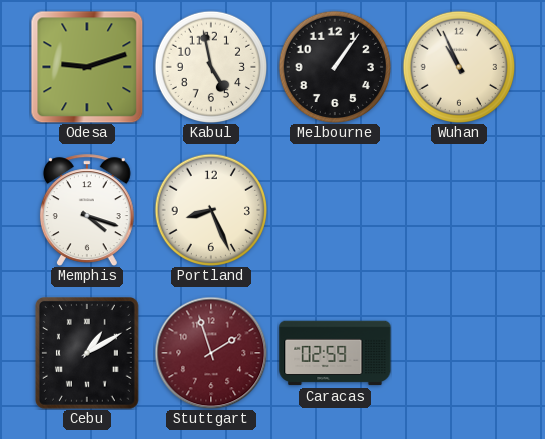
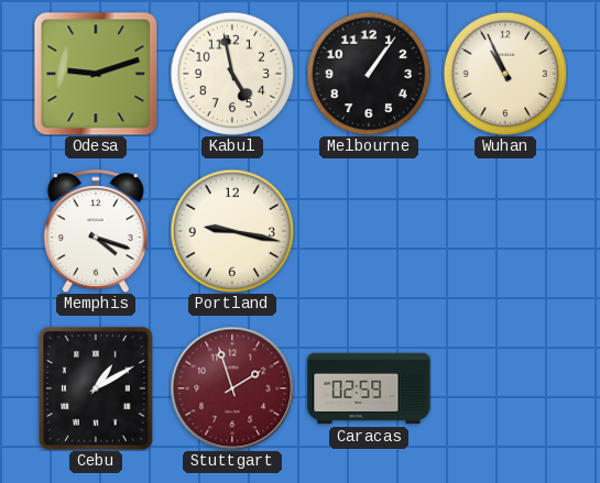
Portland: 8:26 -> 9:17 (231, 230)
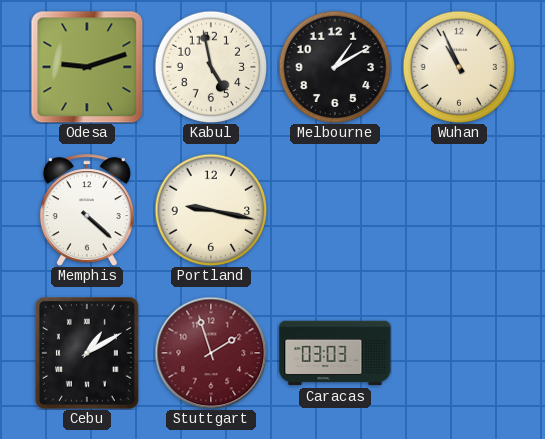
Melbourne: 1:06 -> 1:10 (334, 66)
Memphis: 4:18 -> 4:22 (87, 210)
Caracas: 02:59 -> 03:03 (335, 353)
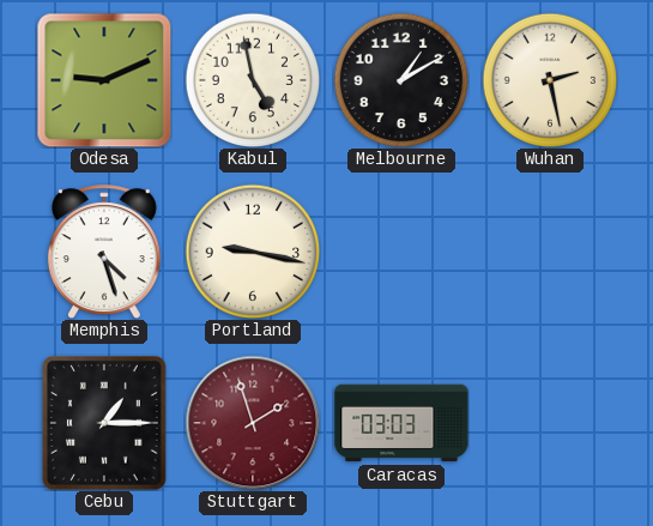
Odesa: 9:12 -> 9:11 (104, 80)
Wuhan: 10:56 -> 2:28 (549, 79)
Memphis: 4:22 -> 4:27 (104, 252)
Cebu: 1:10 -> 1:15 (104, 424)
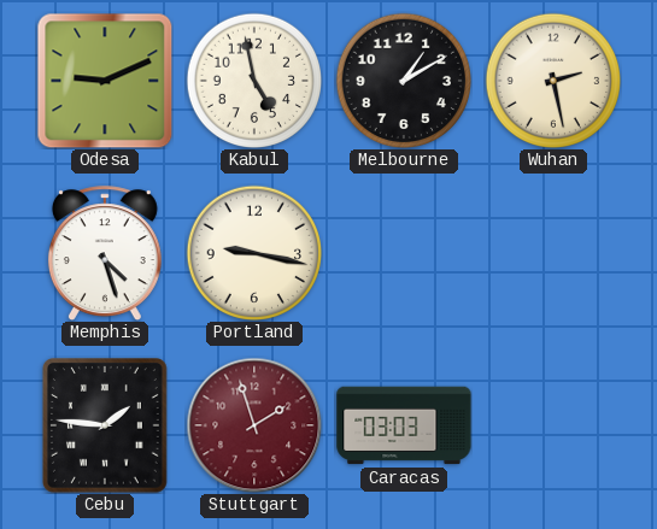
Cebu: 1:15 -> 1:46 (105, 427)
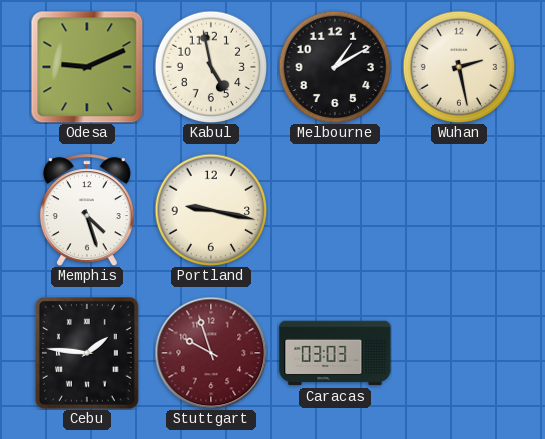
Stuttgart: 1:57 -> 9:57 (211, 353)
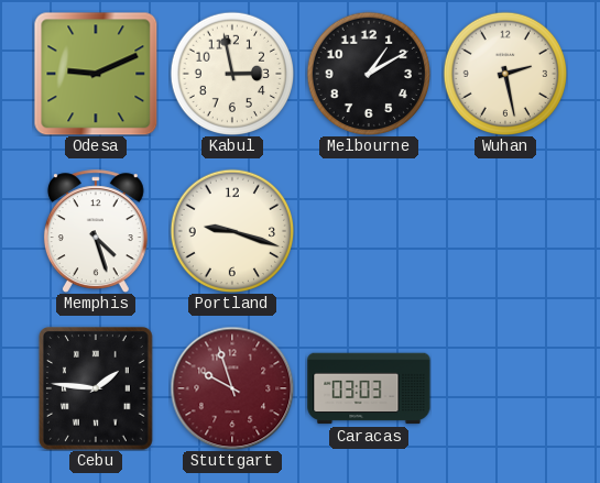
Kabul: 4:58 -> 2:58 (231, 73)
Portland: 9:17 -> 9:18 (231, 230)
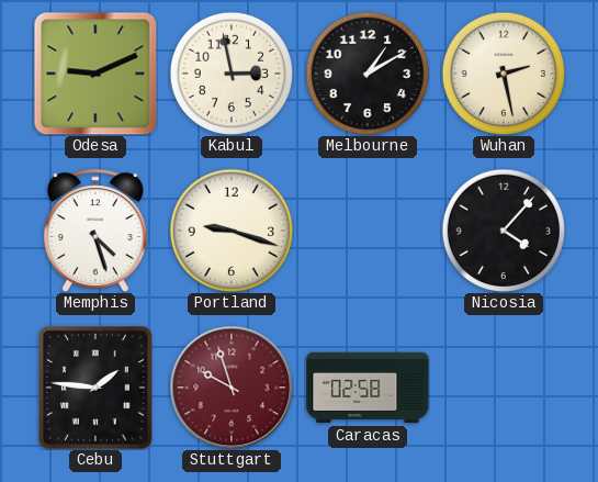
Nicosia: none -> 4:07 (503, 229)
Caracas: 03:03 -> 02:58 (368, 388)
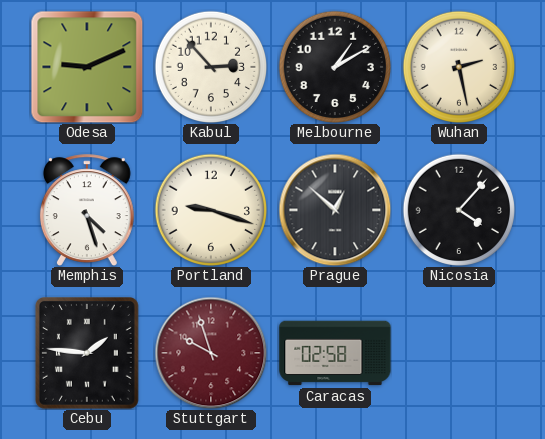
Kabul: 2:58 -> 2:53 (210, 66)
Prague: none -> 12:52 (335, 210)
